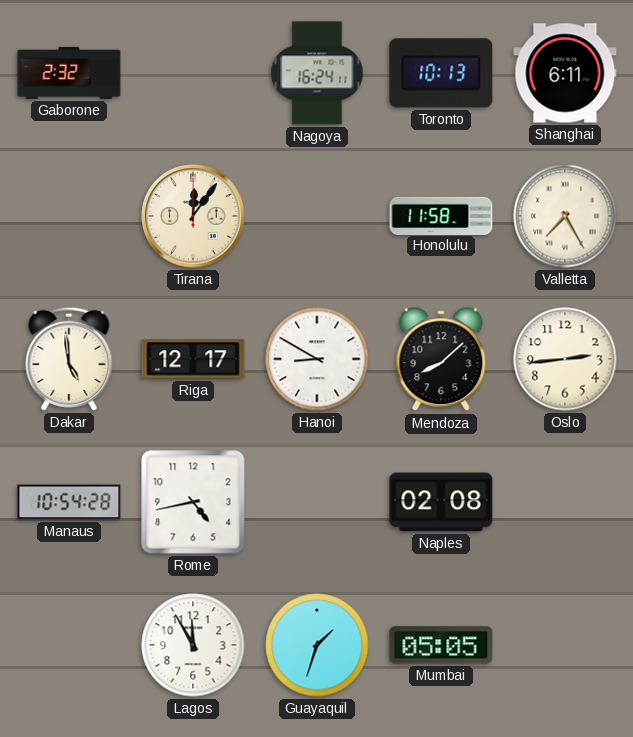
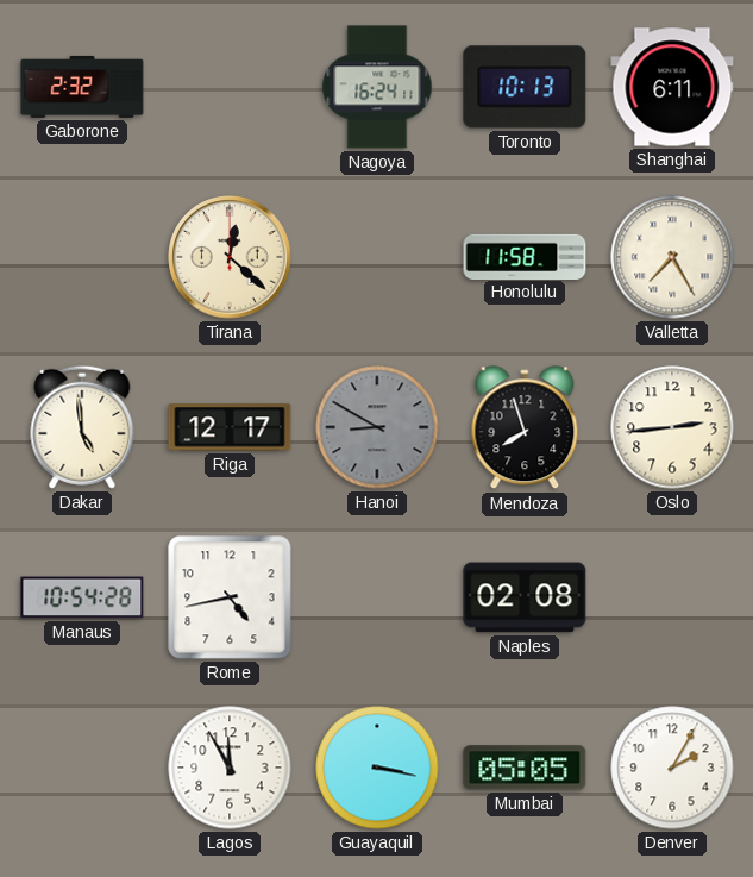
Tirana: 12:06 -> 12:22 (230, 257)
Hanoi dial: white -> grey (377, 427)
Mendoza: 8:08 -> 7:57 (525, 428)
Guayaquil: 1:33 -> 3:17 (377, 768)
Denver: none -> 2:05 (672, 768)
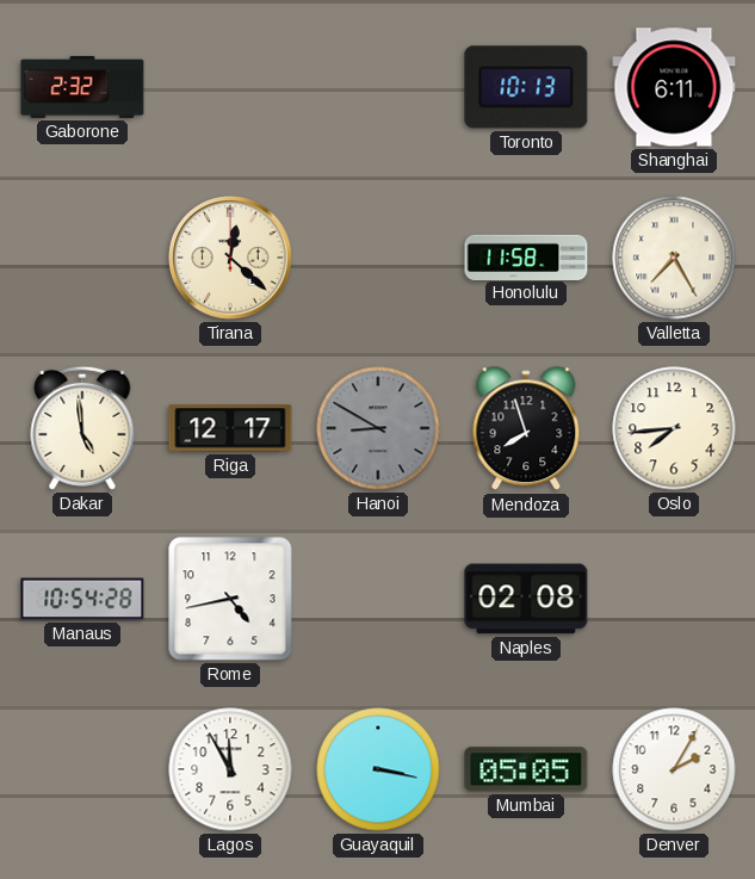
Nagoya: 16:24 -> none (377, 87)
Oslo: 2:44 -> 7:44 (674, 428)
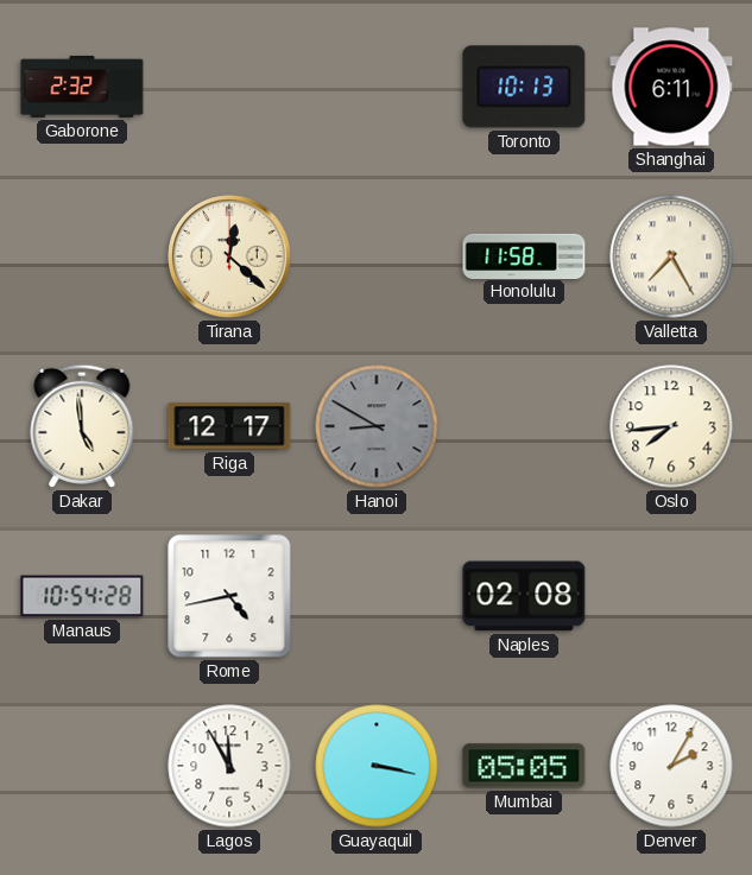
Mendoza: 7:57 -> none (526, 429)
